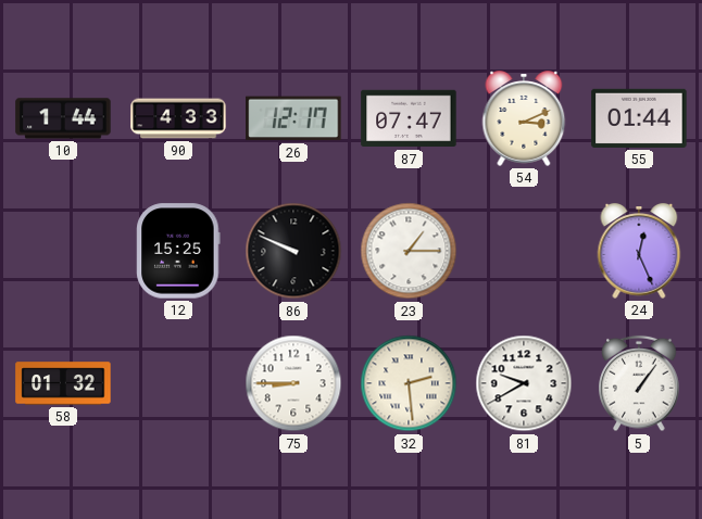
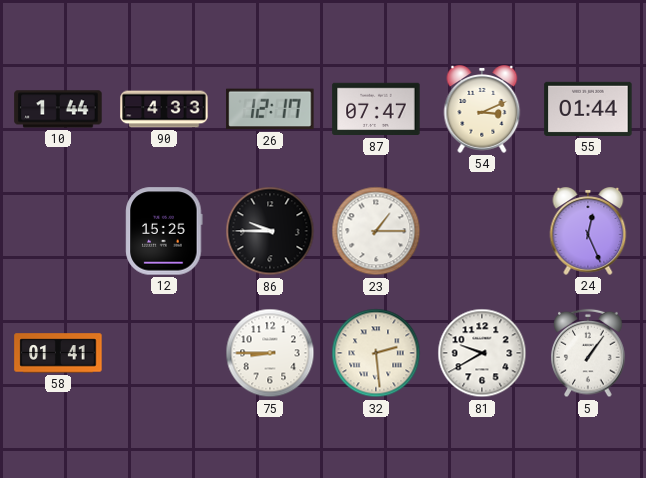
86: 9:49 -> 9:45 (270, 231)
58: 01:32 -> 01:41 (58, 353)
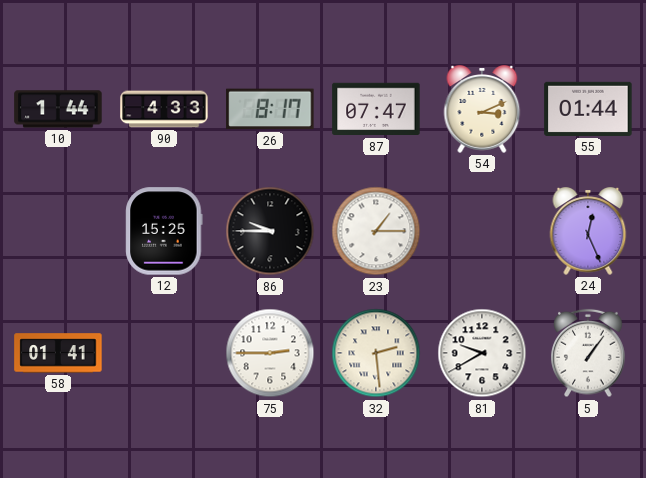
26: 12:17 -> 8:17 (270, 109)
75: 8:45 -> 2:45 (270, 353)
